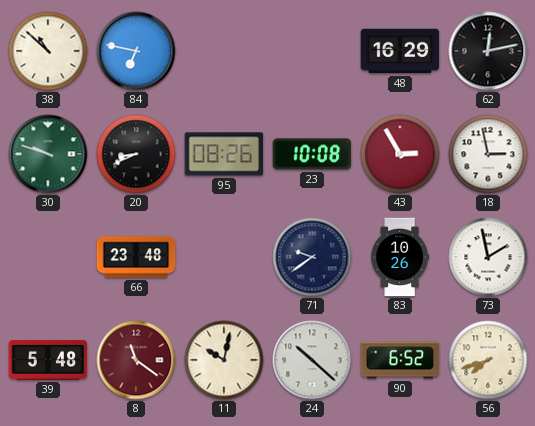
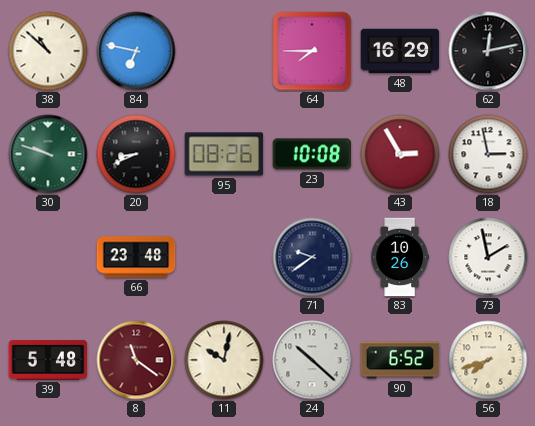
64: none -> 7:45 (312, 51)
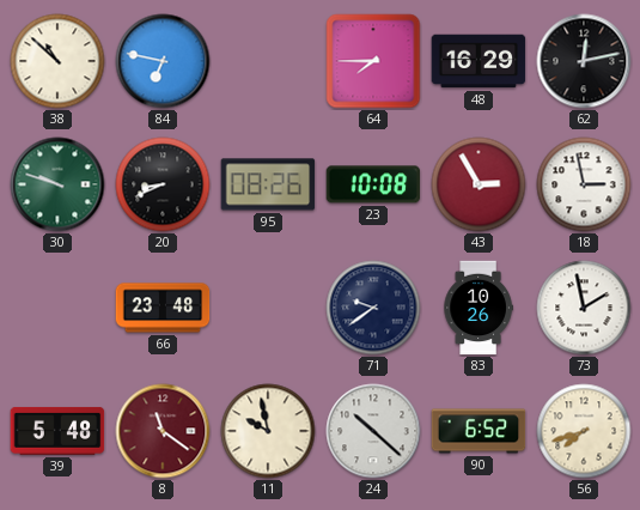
11: 10:02 -> 9:58 (268, 431)
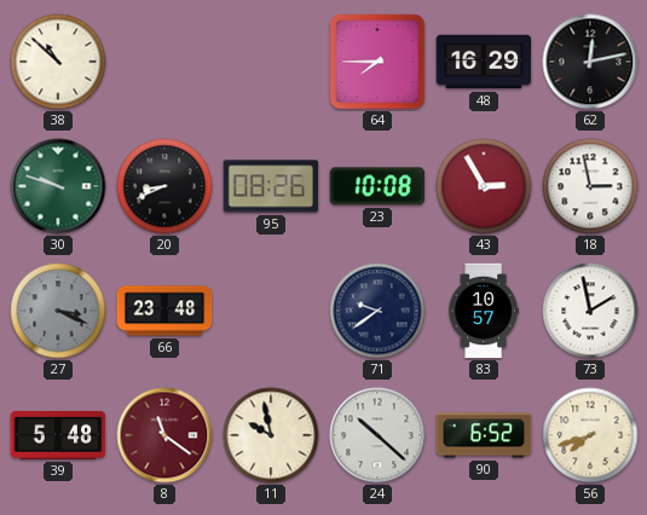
84: 6:47 -> none (163, 61)
27: none -> 3:19 (58, 311)
83: 10:26 -> 10:57 (484, 311)
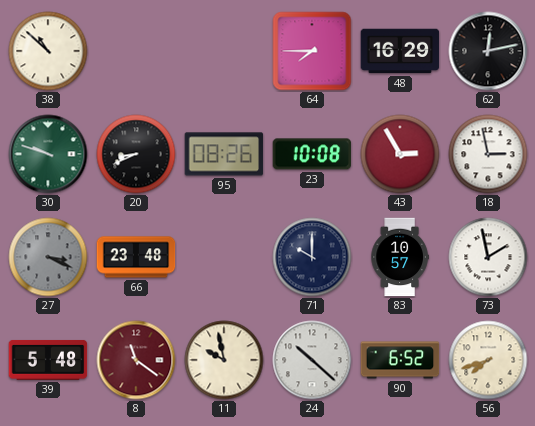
71: 9:39 -> 10:00 (312, 257)
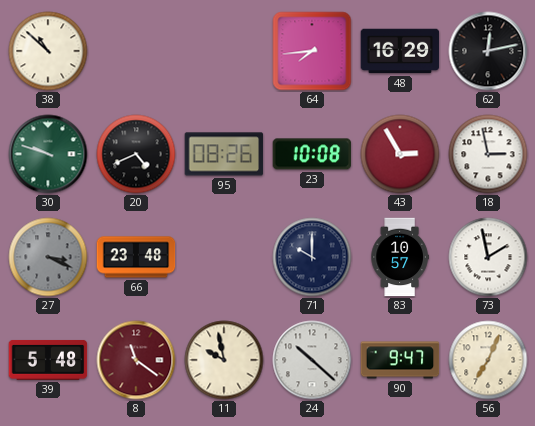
64: 7:45 -> 7:44 (312, 51)
20: 8:41 -> 4:41 (136, 154)
90: 6:52 -> 9:47 (400, 360)
56: 7:42 -> 7:04 (488, 360)
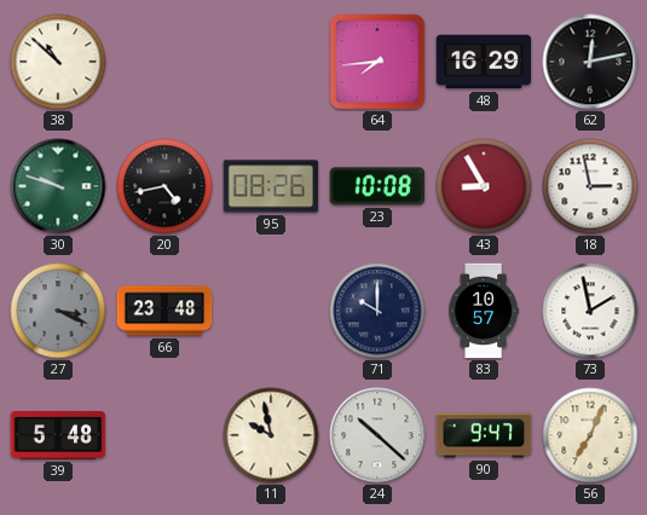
20: 4:41 -> 4:43 (164, 186)
43: 2:55 -> 8:55 (484, 186)
8: 11:21 -> none (136, 360)
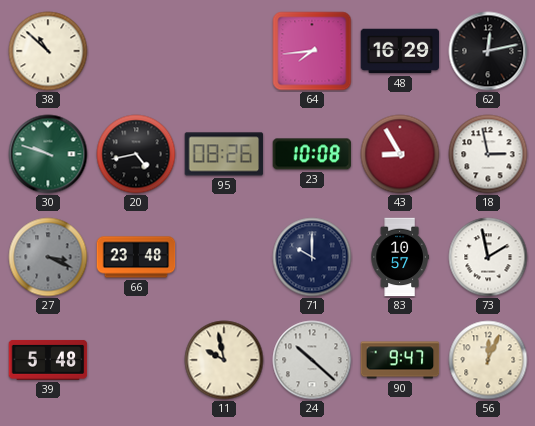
56: 7:04 -> 12:04 (488, 360)
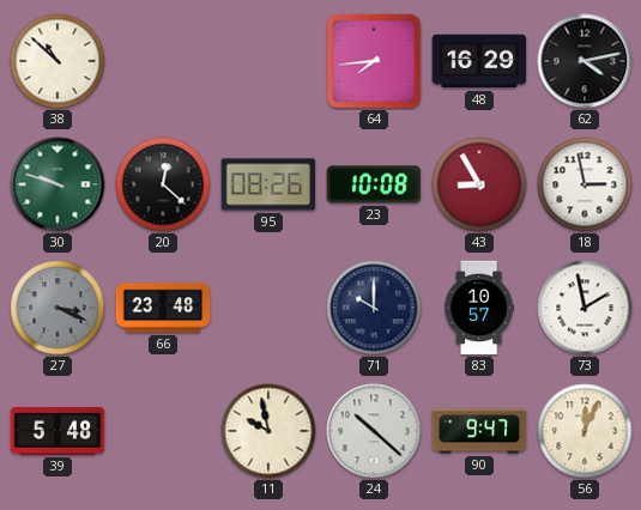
62: 12:13 -> 4:13 (585, 61)
20: 4:43 -> 12:22 (163, 184)
